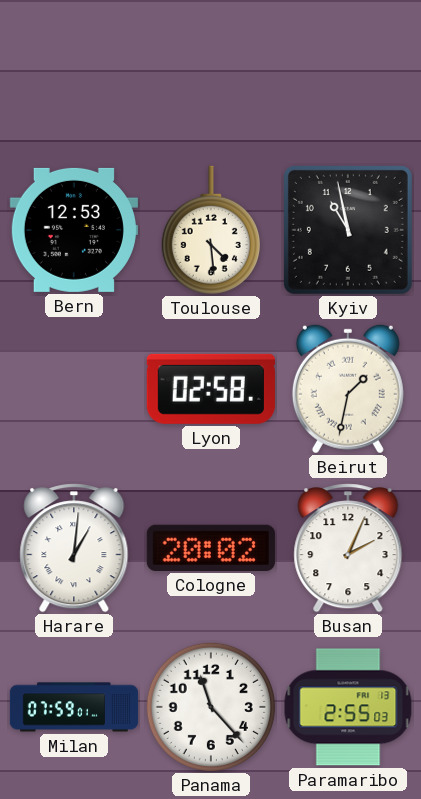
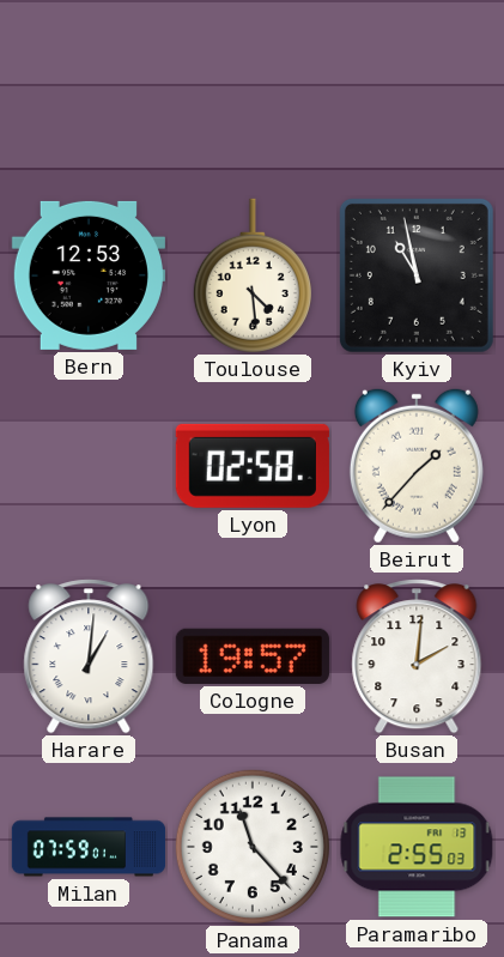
Beirut: 1:32 -> 1:37 (417, 466)
Cologne: 20:02 -> 19:57 (253, 656)
Busan: 2:04 -> 2:01 (417, 656)
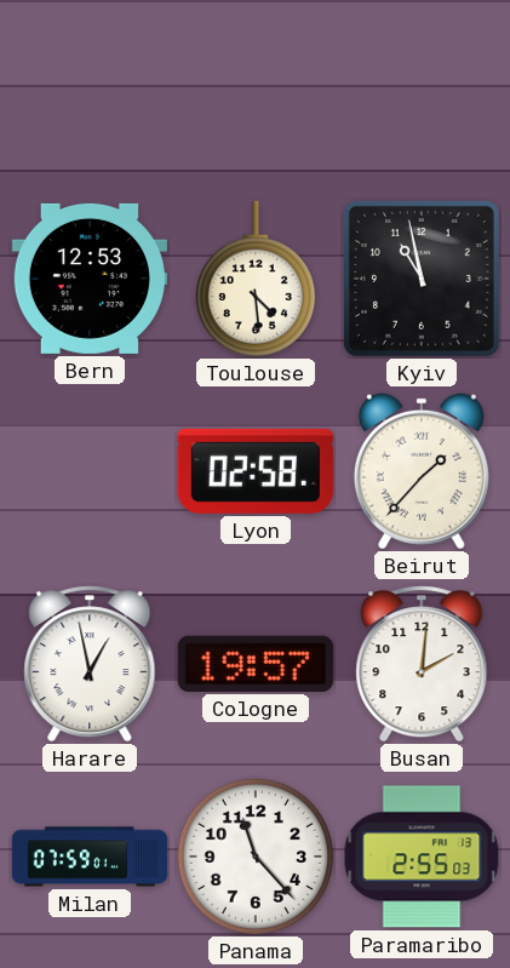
Harare: 1:01 -> 12:58 (90, 664)
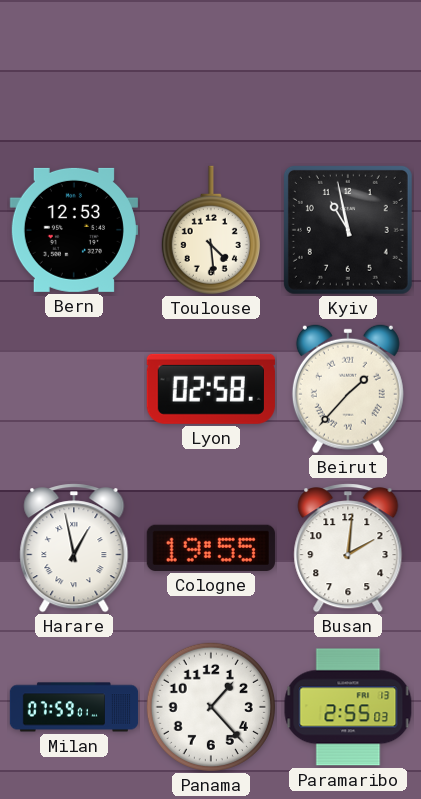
Cologne: 19:57 -> 19:55 (211, 548)
Panama: 11:23 -> 1:23 (211, 707)
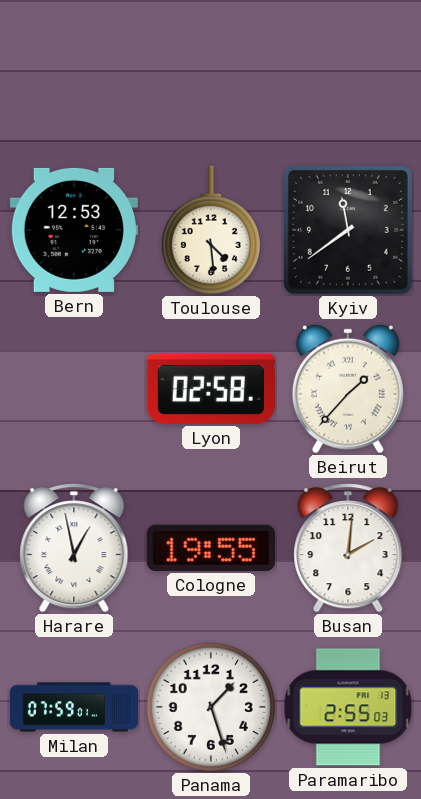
Kyiv: 10:58 -> 11:39 (348, 230)
Panama: 1:23 -> 1:27 (211, 707)
